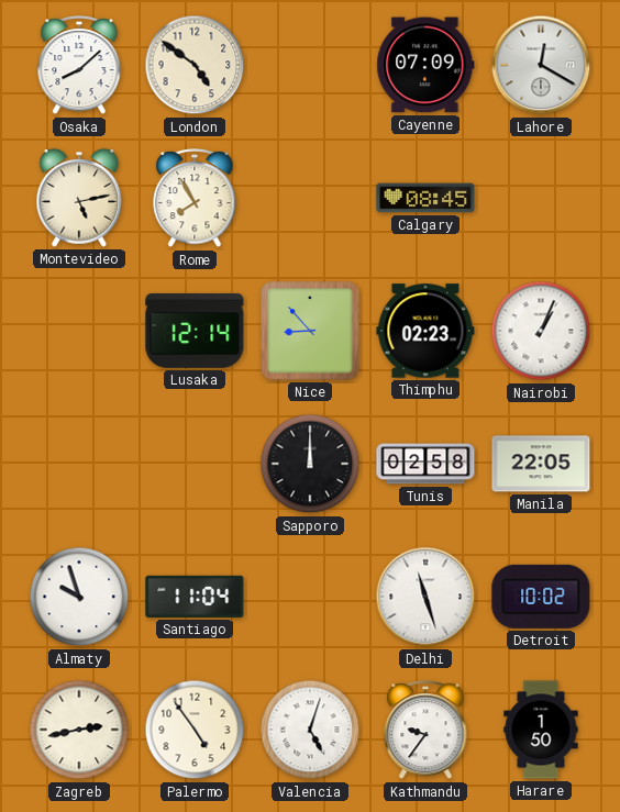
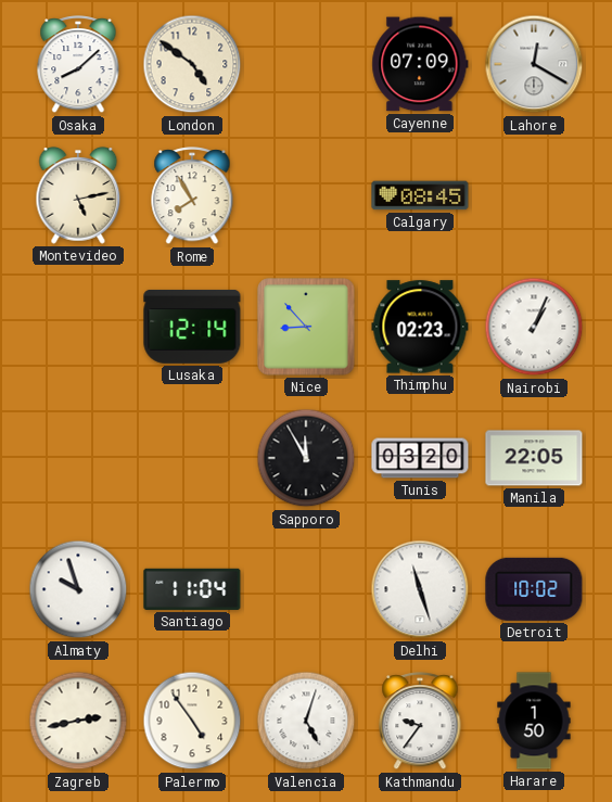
Sapporo: 12:00 -> 11:55 (306, 458)
Tunis: 02:58 -> 03:20 (420, 458)
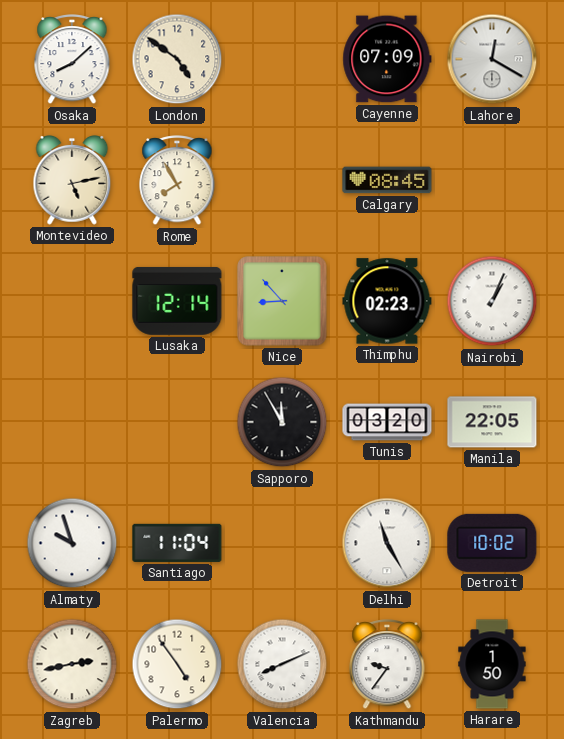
Delhi: 11:27 -> 11:25 (387, 543)
Valencia: 5:03 -> 8:11 (282, 664)
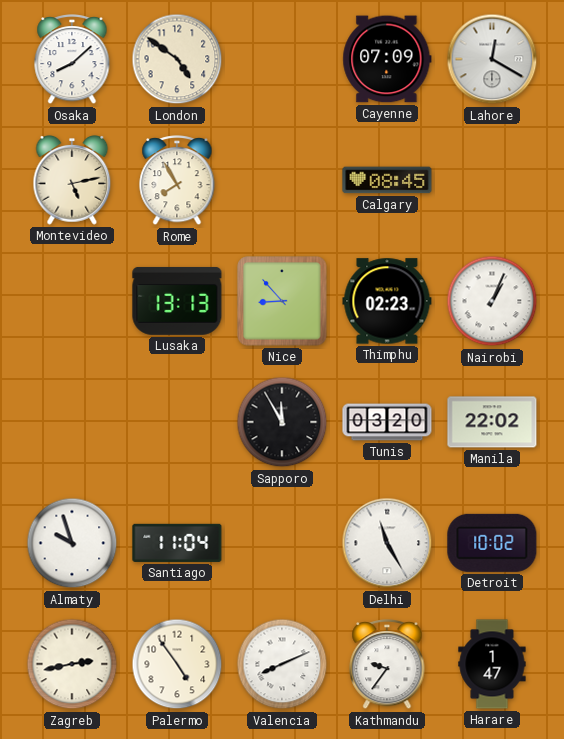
Lusaka: 12:14 -> 13:13 (177, 301)
Manila: 22:05 -> 22:02 (492, 422)
Harare: 1:50 -> 1:47 (492, 664)
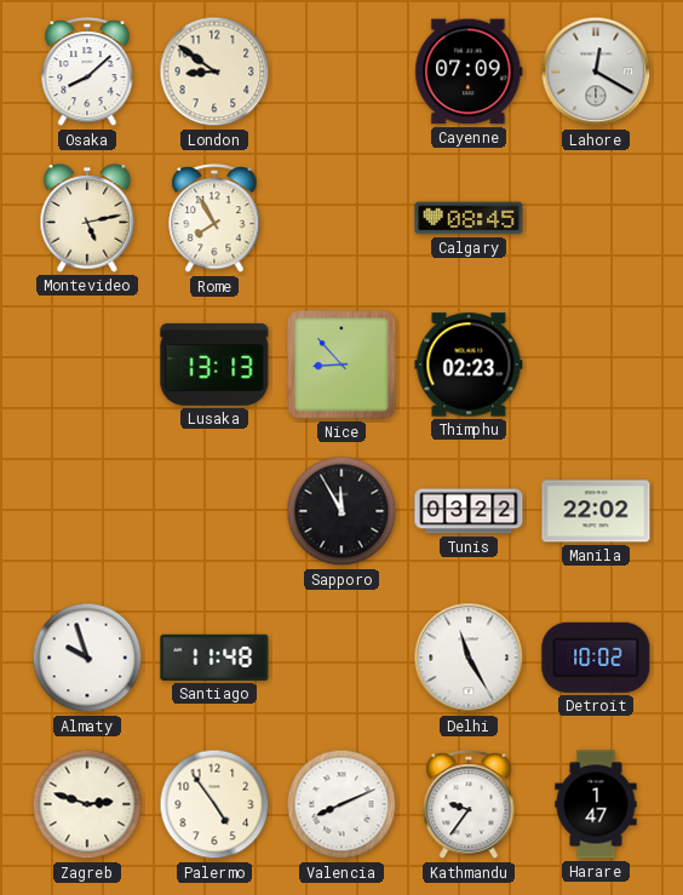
London: 4:51 -> 8:51 (214, 71)
Nairobi: 1:04 -> none (492, 301)
Tunis: 03:20 -> 03:22 (469, 511)
Santiago: 11:04 -> 11:48 (214, 658)
Zagreb: 2:43 -> 2:48 (87, 804)
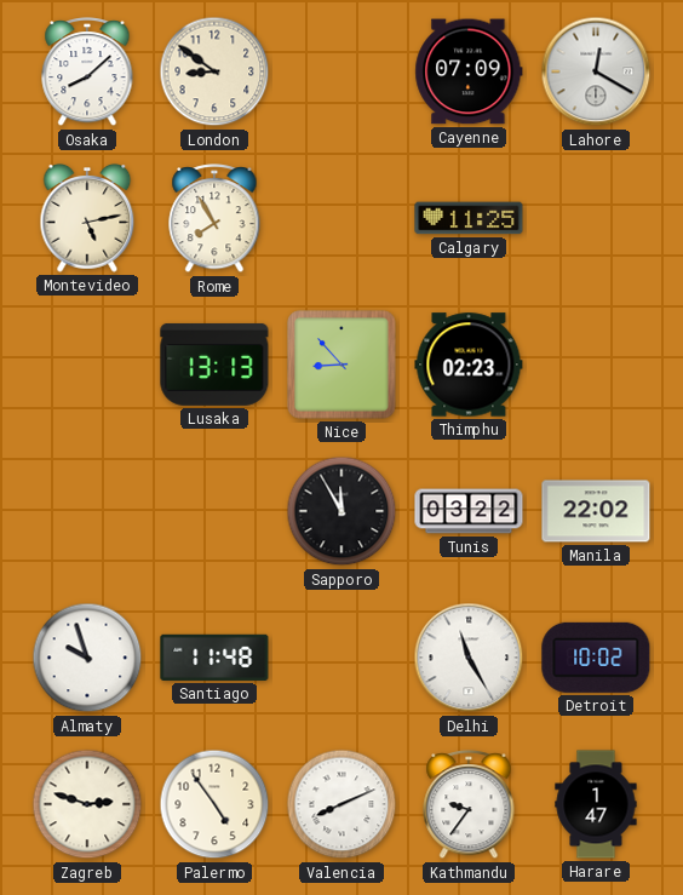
Calgary: 08:45 -> 11:25 (469, 218)
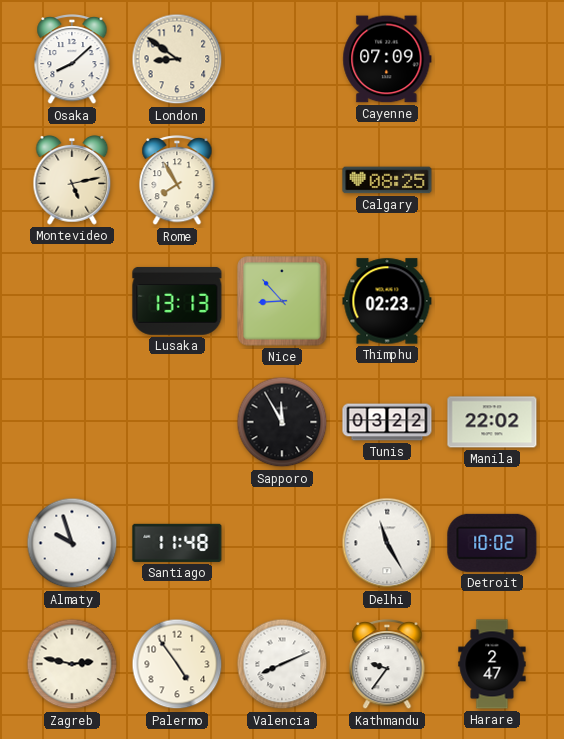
Lahore: 12:20 -> none (596, 71)
Calgary: 11:25 -> 08:25 (387, 180)
Zagreb: 2:48 -> 2:47 (72, 664)
Harare: 1:47 -> 2:47 (492, 664)
